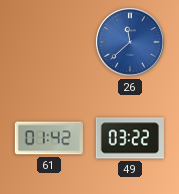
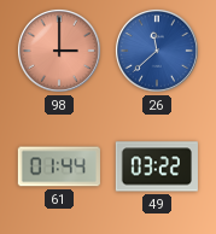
98: none -> 3:00 (59, 51)
61: 01:42 -> 01:44 (59, 166)
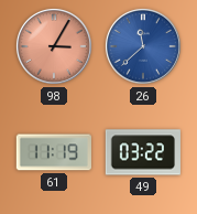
98: 3:00 -> 3:05 (54, 46)
61: 01:44 -> 11:19 (54, 152)
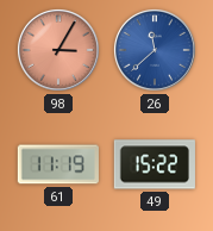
49: 03:22 -> 15:22 (155, 164)
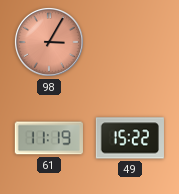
26: 11:38 -> none (155, 50)
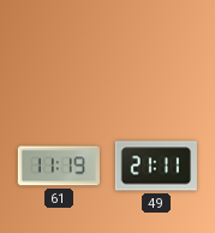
98: 3:05 -> none (49, 42)
49: 15:22 -> 21:11 (156, 166)
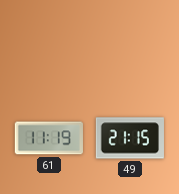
49: 21:11 -> 21:15 (130, 138)
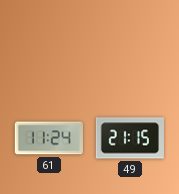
61: 11:19 -> 11:24 (49, 138)
